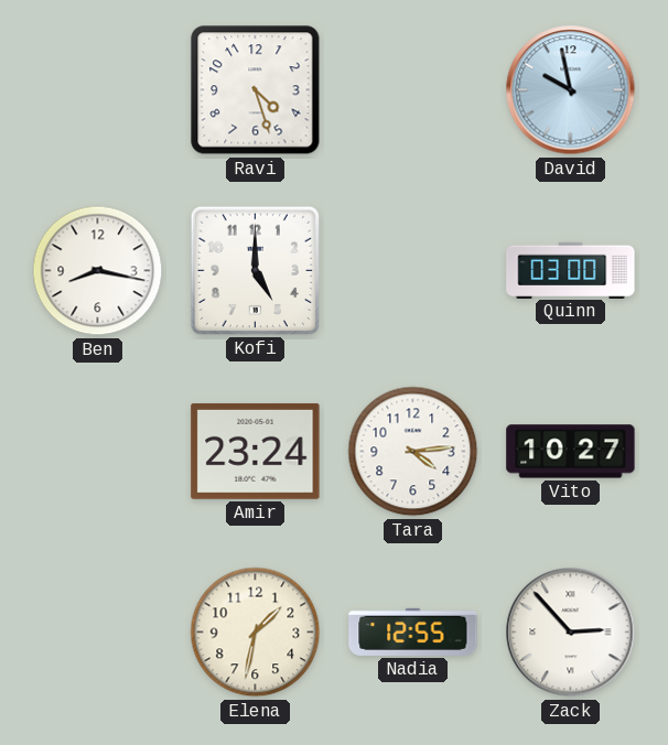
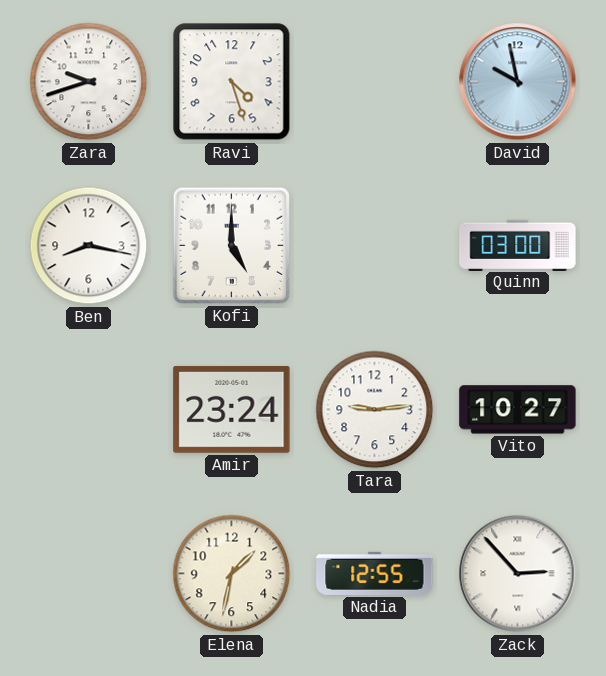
Zara: none -> 9:42 (89, 82)
Tara: 4:14 -> 9:14 (375, 410)
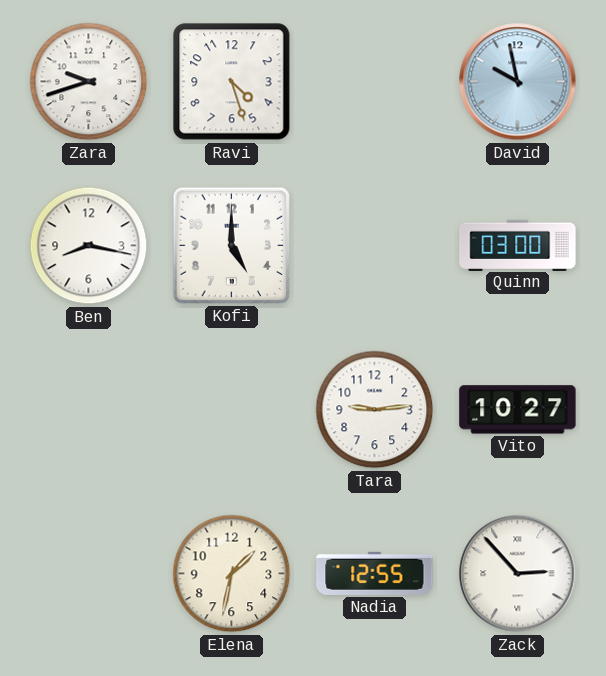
Amir: 23:24 -> none (232, 409)
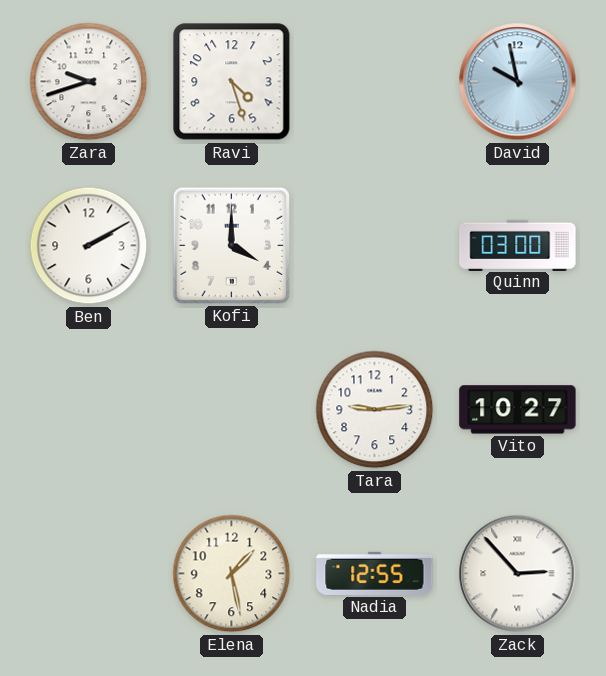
Ben: 8:17 -> 2:10 (89, 246)
Kofi: 5:00 -> 4:00 (231, 245)
Elena: 1:32 -> 1:28 (232, 574)
